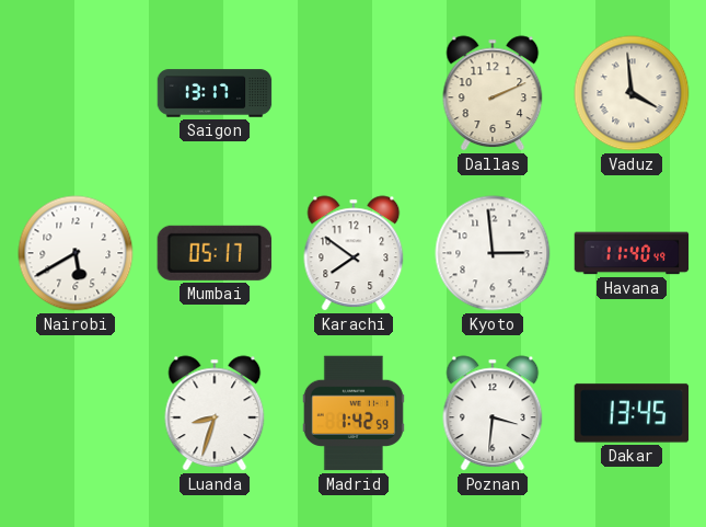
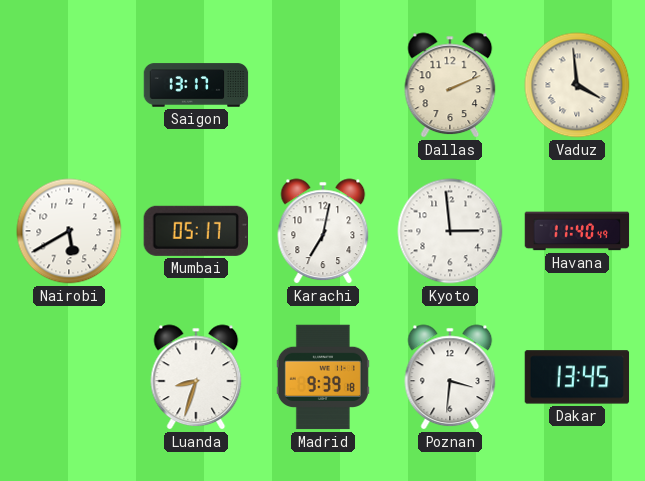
Karachi: 7:51 -> 7:02 (323, 231)
Madrid: 1:42 -> 9:39 (323, 377)
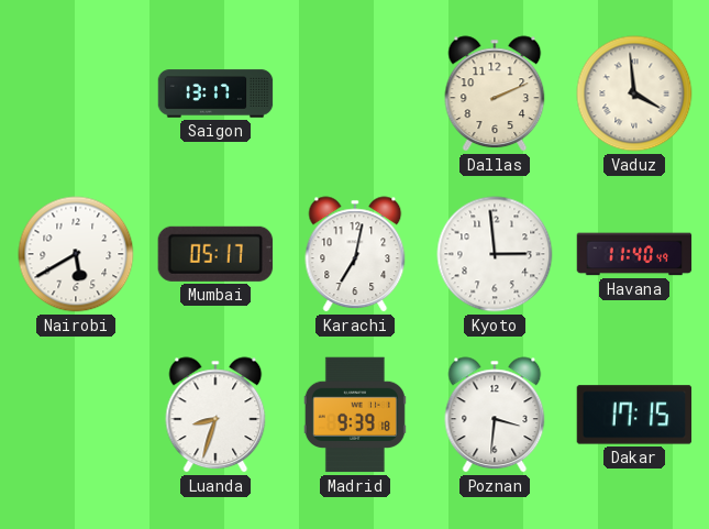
Dakar: 13:45 -> 17:15 (634, 415)
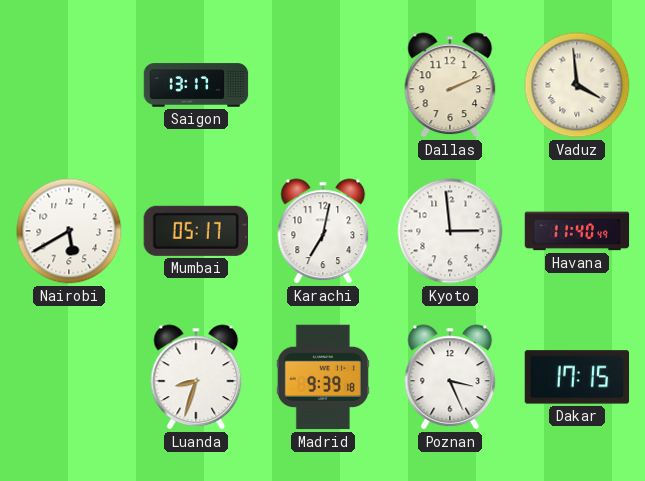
Poznan: 3:31 -> 3:26 (450, 377)
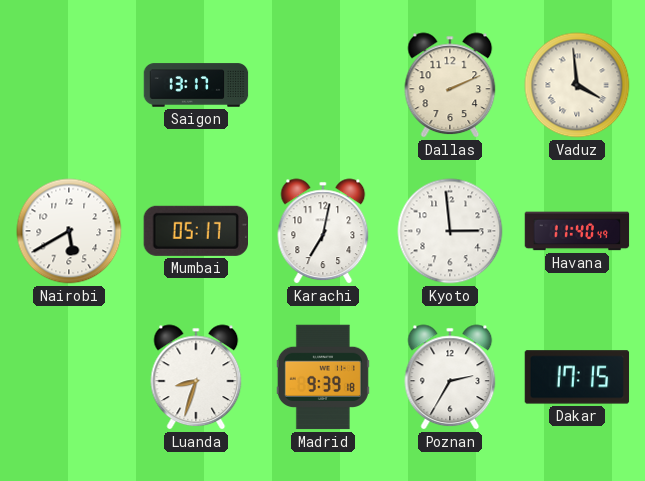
Poznan: 3:26 -> 2:35 (450, 377)
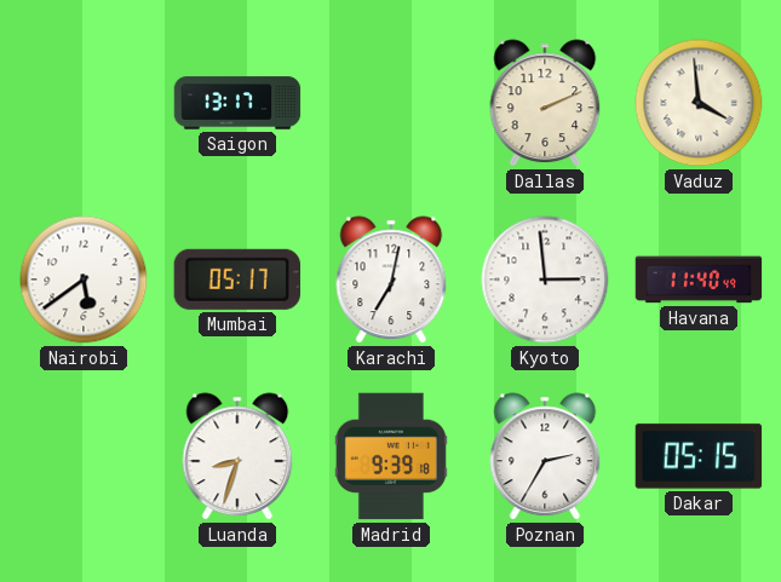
Nairobi: 5:40 -> 5:39 (84, 280)
Dakar: 17:15 -> 05:15 (699, 456)
